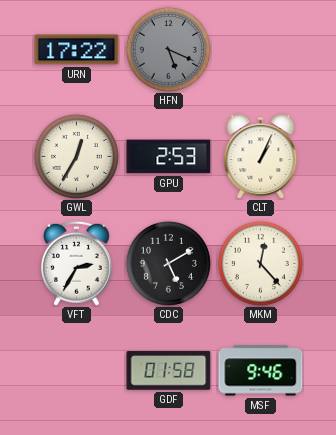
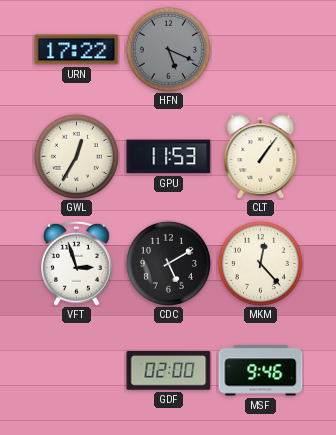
GPU: 2:53 -> 11:53 (169, 157)
CLT: 1:04 -> 1:06 (261, 157)
VFT: 2:35 -> 2:57 (77, 263)
GDF: 01:58 -> 02:00 (169, 371)
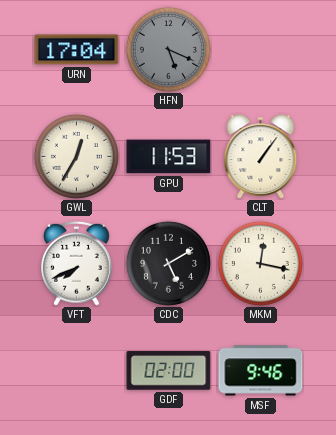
URN: 17:22 -> 17:04 (77, 50)
VFT: 2:57 -> 7:41 (77, 263)
MKM: 12:23 -> 12:17 (260, 263)
